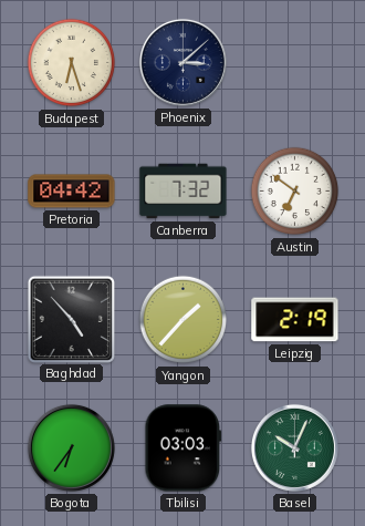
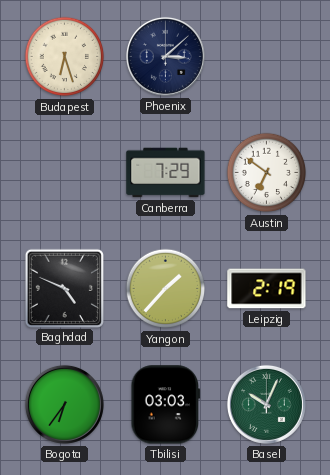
Pretoria: 04:42 -> none (72, 192)
Canberra: 7:32 -> 7:29 (166, 173)
Baghdad: 4:53 -> 4:49 (64, 288)
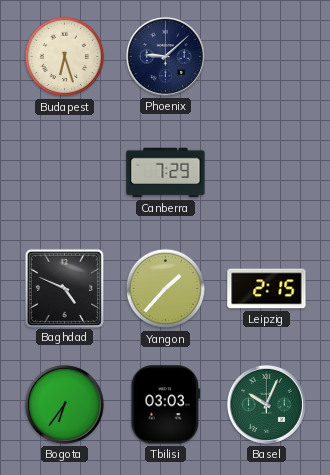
Phoenix: 3:08 -> 9:08 (165, 56)
Austin: 6:51 -> none (267, 173)
Leipzig: 2:19 -> 2:15 (267, 289)
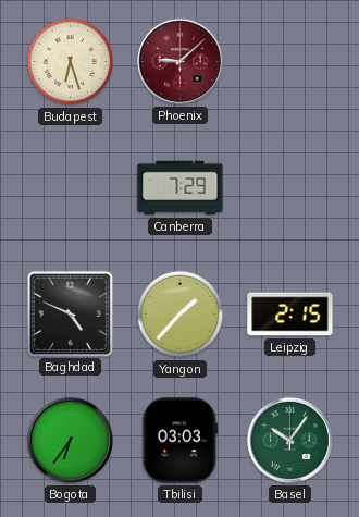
Phoenix dial: navy -> burgundy (179, 61)
Basel: 10:04 -> 10:06 (289, 440)
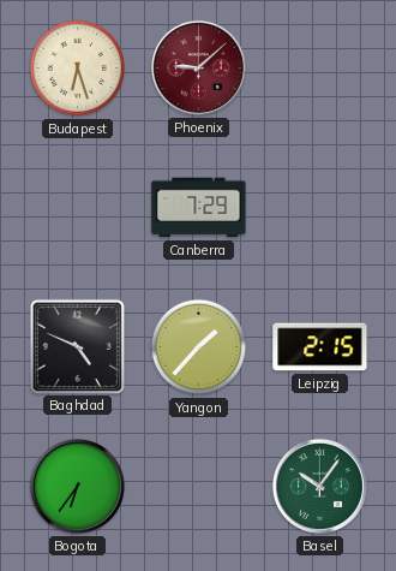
Tbilisi: 03:03 -> none (181, 441)
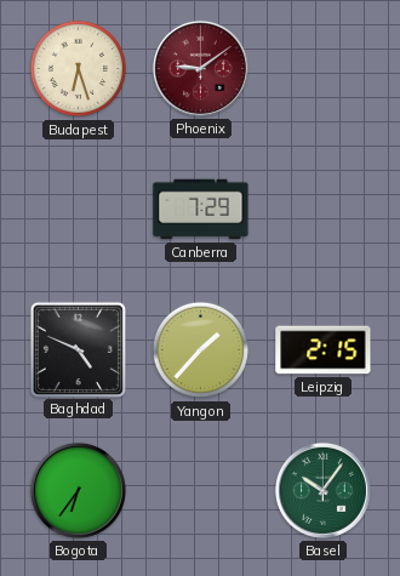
Phoenix: 9:08 -> 9:09 (200, 68)
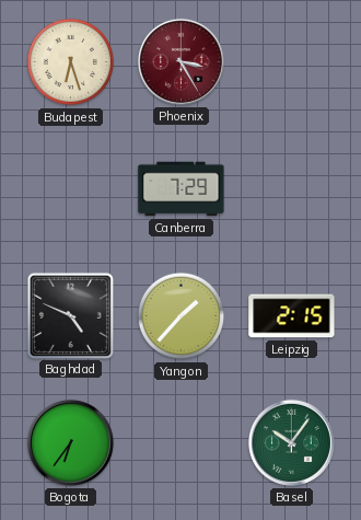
Phoenix: 9:09 -> 3:25 (180, 61)
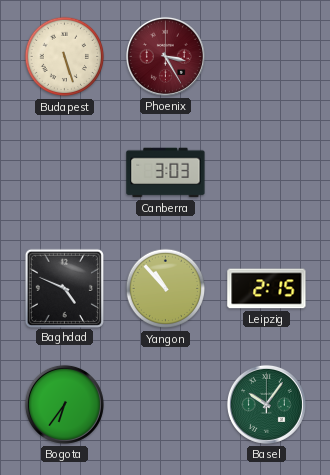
Budapest: 6:27 -> 5:27 (65, 57)
Canberra: 7:29 -> 3:03 (166, 173)
Yangon: 1:37 -> 10:53 (166, 289)
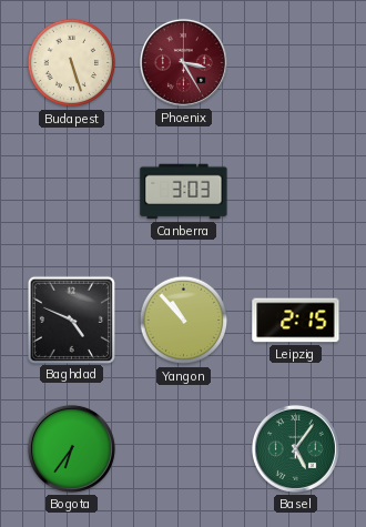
Basel: 10:06 -> 5:06 (295, 448)
